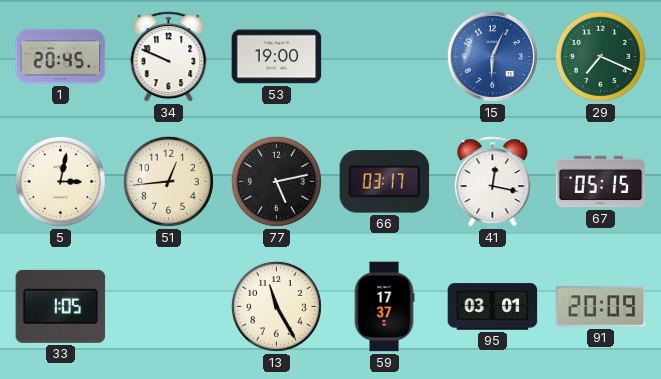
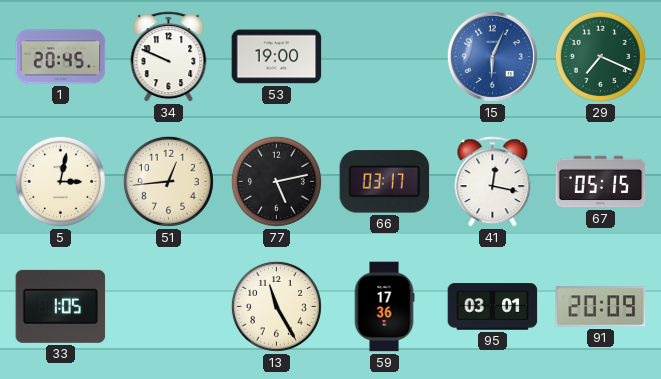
59: 17:37 -> 17:36 (384, 307)
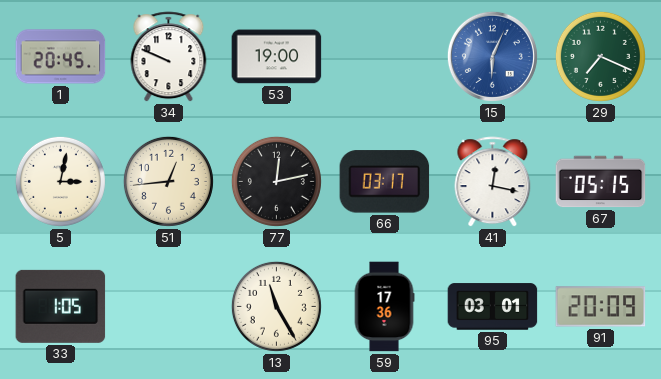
77: 5:13 -> 12:13 (276, 181)
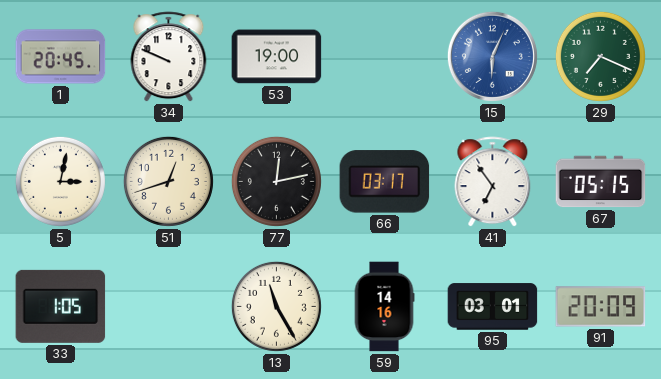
51: 12:44 -> 12:42 (168, 181)
41: 12:17 -> 6:54 (493, 182)
59: 17:36 -> 14:16 (384, 307)
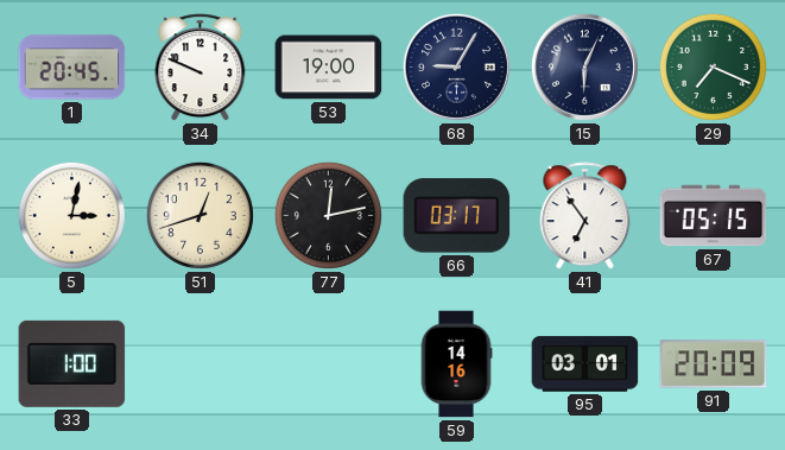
68: none -> 9:05 (456, 66)
15 dial: blue -> navy (584, 66)
33: 1:05 -> 1:00 (72, 363)
13: 11:25 -> none (276, 306)
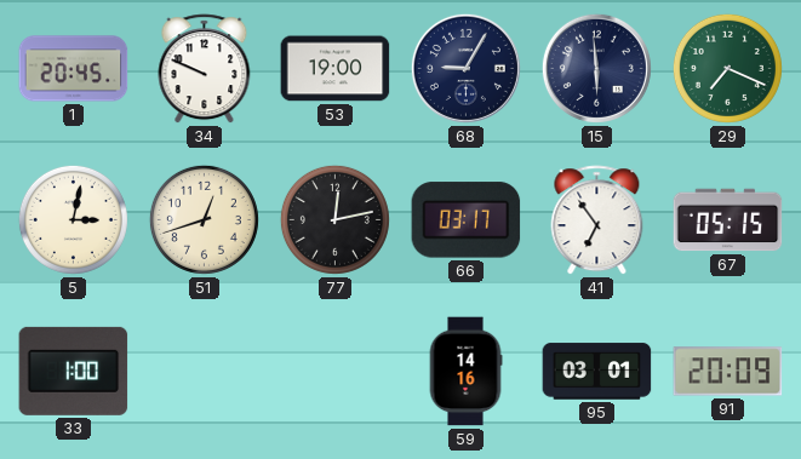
15: 6:04 -> 5:59 (596, 68)
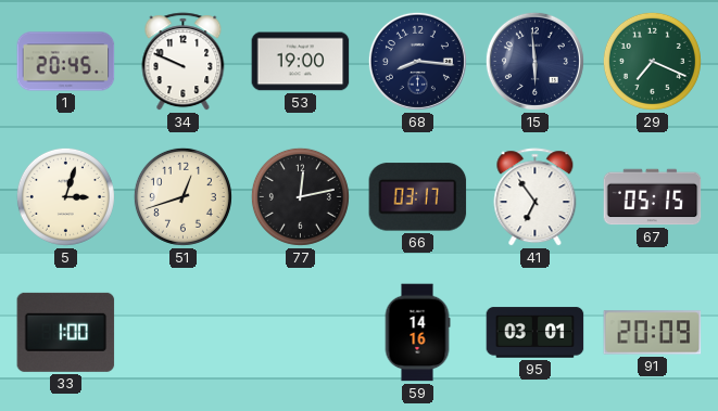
68: 9:05 -> 8:16 (417, 61)
5: 3:02 -> 3:03 (65, 196)
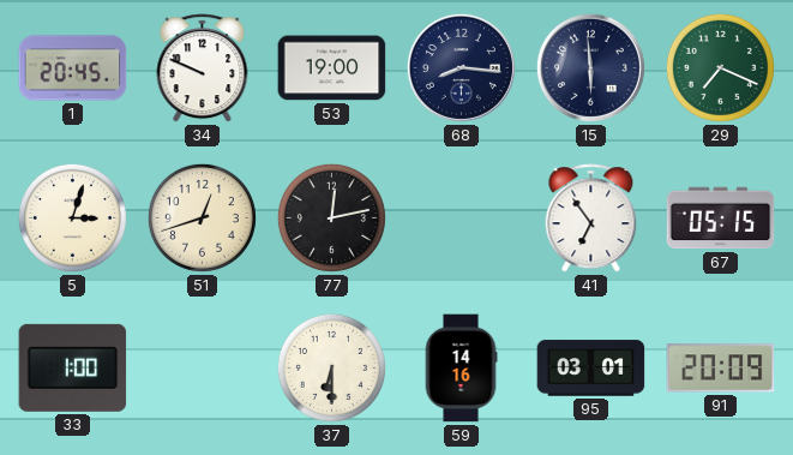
66: 03:17 -> none (418, 197)
37: none -> 6:30 (331, 367)
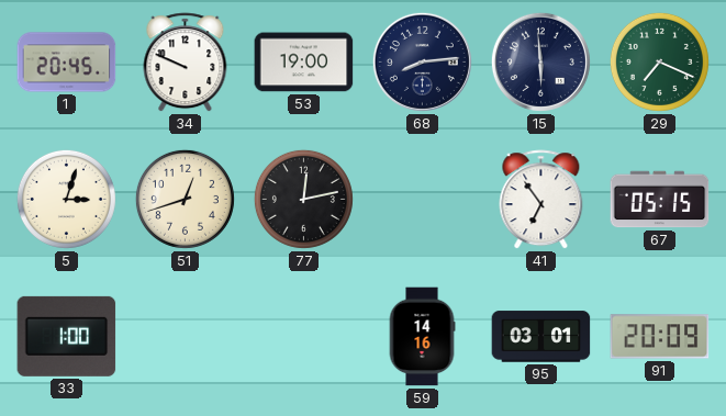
68: 8:16 -> 8:14 (422, 61)
37: 6:30 -> none (331, 367)
